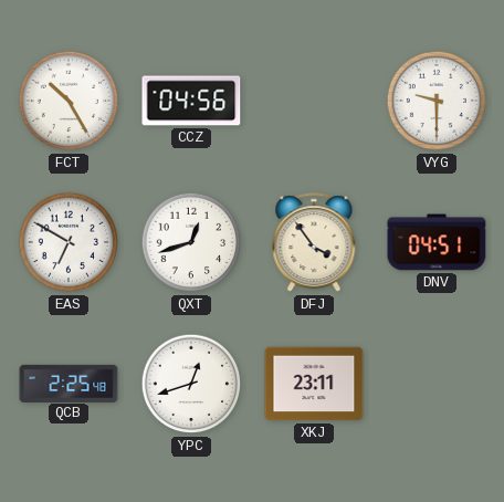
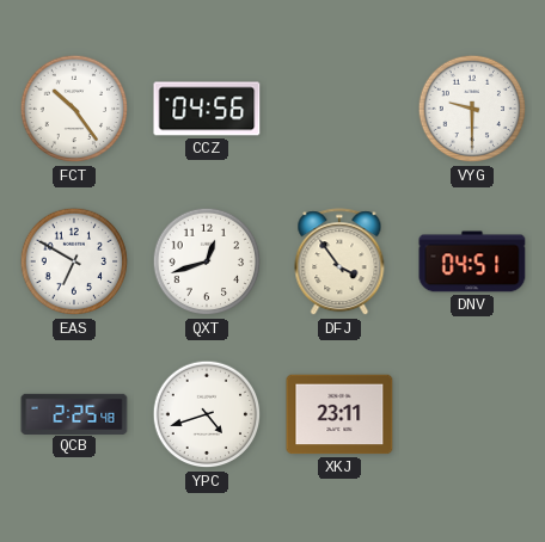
FCT: 10:25 -> 10:24 (74, 109)
YPC: 12:42 -> 4:42 (207, 414)
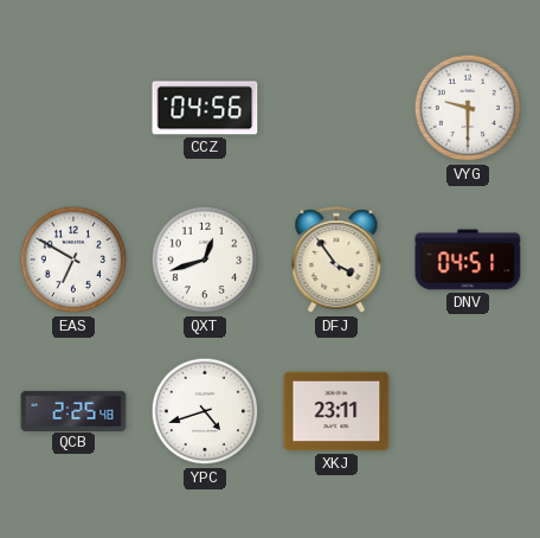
FCT: 10:24 -> none (74, 109)
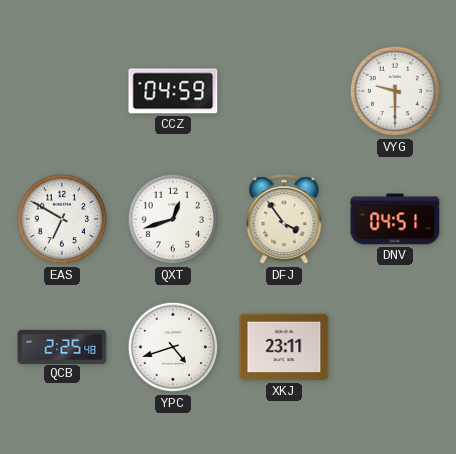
CCZ: 04:56 -> 04:59 (173, 91)
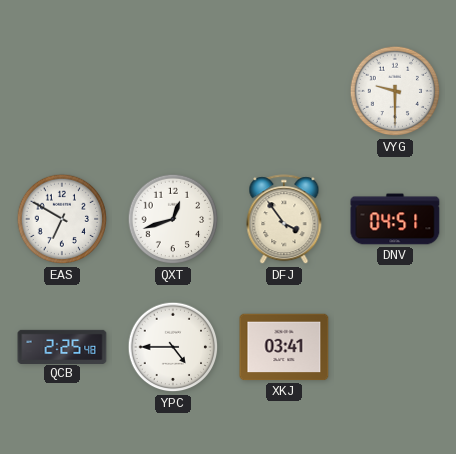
CCZ: 04:59 -> none (173, 91)
YPC: 4:42 -> 4:45 (173, 347)
XKJ: 23:11 -> 03:41 (284, 347)
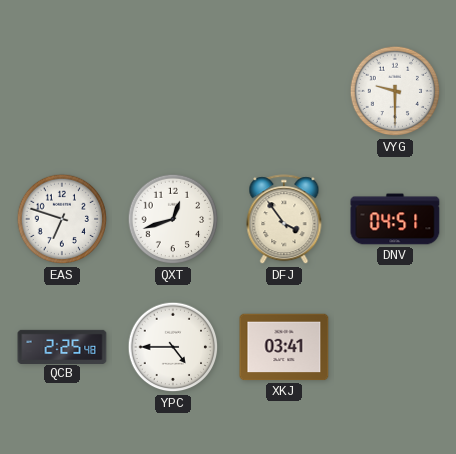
EAS: 6:50 -> 6:48 (62, 219)
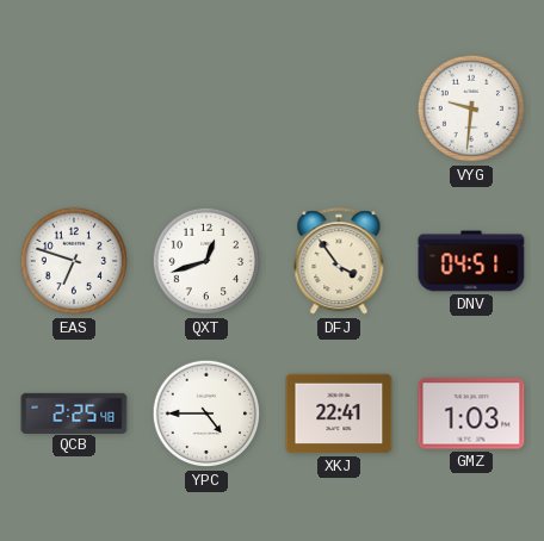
VYG: 9:30 -> 9:31 (471, 108)
XKJ: 03:41 -> 22:41 (339, 413)
GMZ: none -> 1:03 (471, 413)
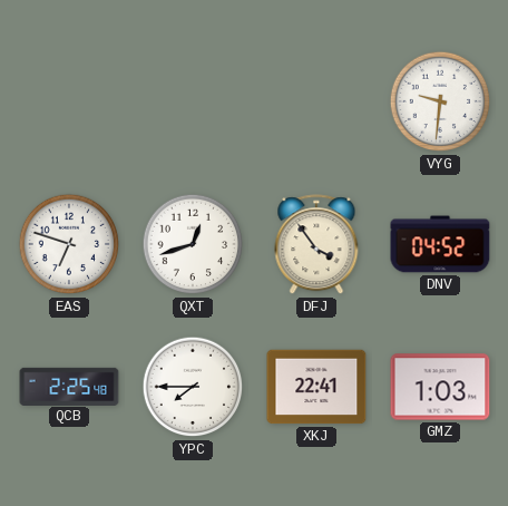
DNV: 04:51 -> 04:52 (440, 244)
YPC: 4:45 -> 7:45 (193, 387)
